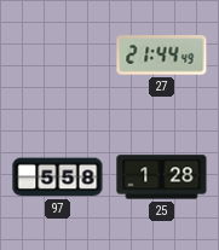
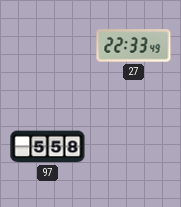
27: 21:44 -> 22:33 (134, 46)
25: 1:28 -> none (162, 178)
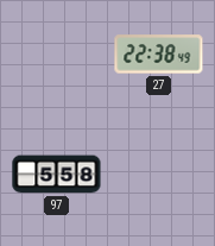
27: 22:33 -> 22:38 (159, 55)
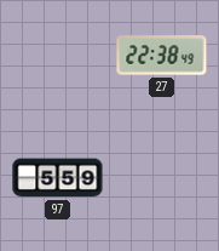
97: 5:58 -> 5:59 (58, 178)
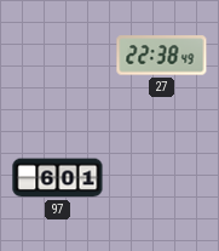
97: 5:59 -> 6:01 (58, 178)
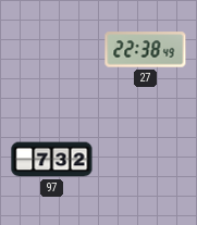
97: 6:01 -> 7:32 (52, 160)
